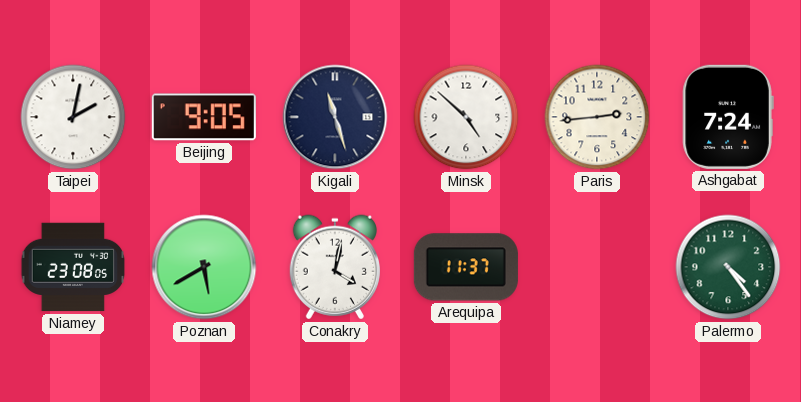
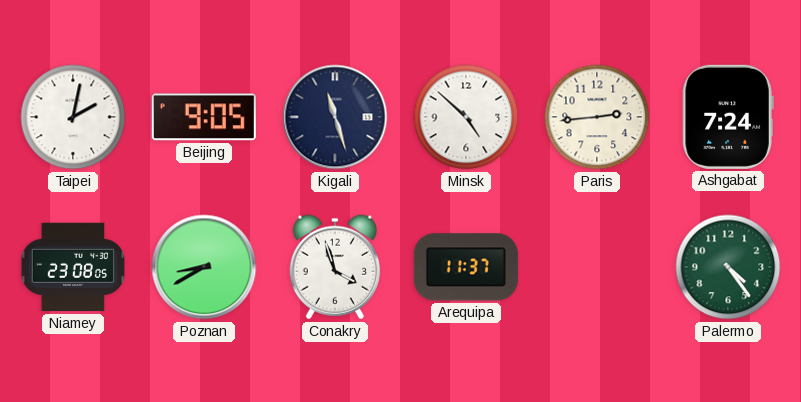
Poznan: 5:40 -> 8:40 (204, 267)
Conakry: 4:02 -> 3:57 (335, 267)
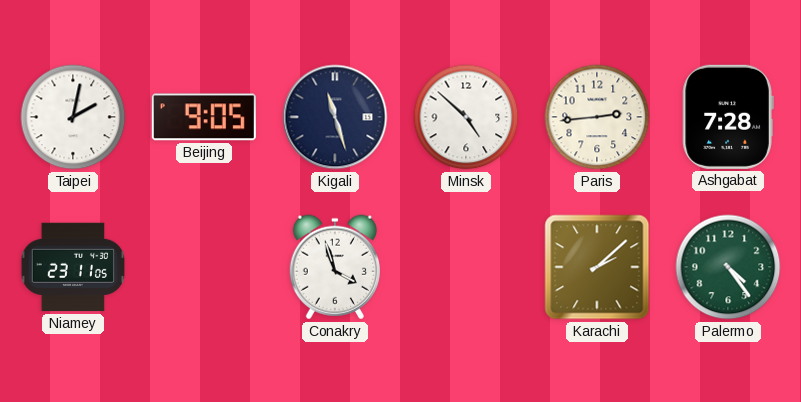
Ashgabat: 7:24 -> 7:28 (728, 117)
Niamey: 23:08 -> 23:11 (73, 267)
Poznan: 8:40 -> none (204, 267)
Arequipa: 11:37 -> none (466, 267)
Karachi: none -> 2:08 (597, 267)
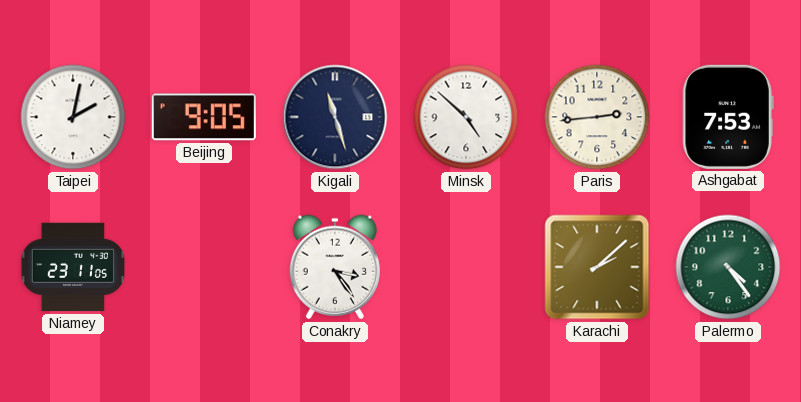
Ashgabat: 7:28 -> 7:53 (728, 117)
Conakry: 3:57 -> 3:24 (335, 267)
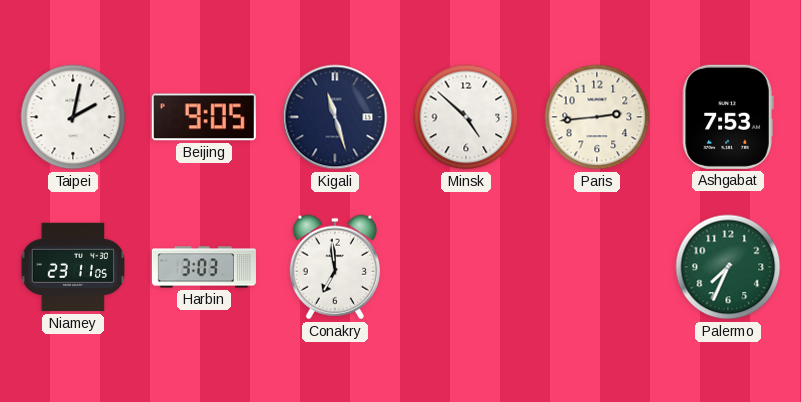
Harbin: none -> 3:03 (204, 267)
Conakry: 3:24 -> 6:59 (335, 267)
Karachi: 2:08 -> none (597, 267)
Palermo: 4:24 -> 7:34 (728, 267)
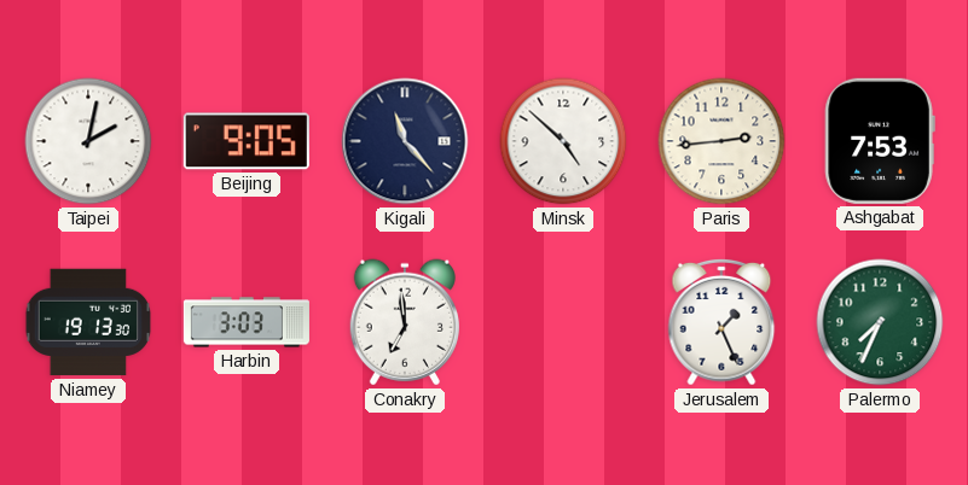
Kigali: 11:27 -> 11:23 (405, 141)
Niamey: 23:11 -> 19:13 (88, 322)
Jerusalem: none -> 1:26 (721, 322)
